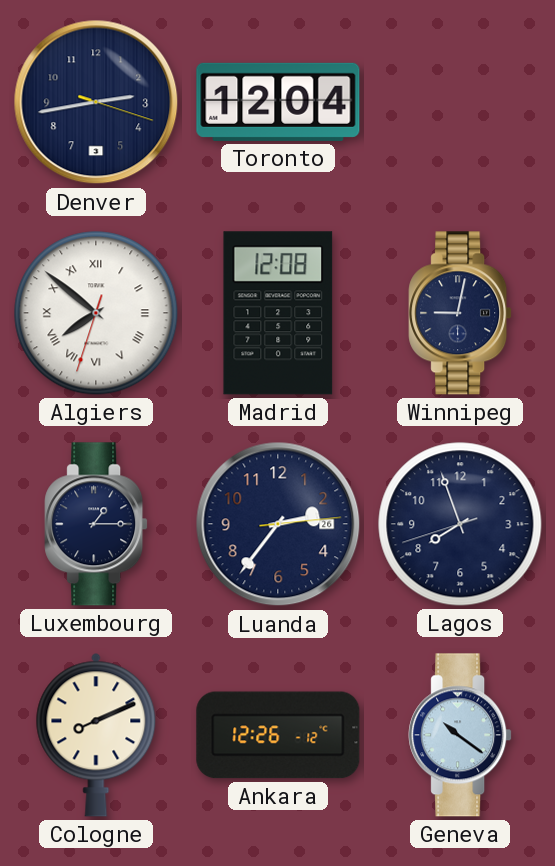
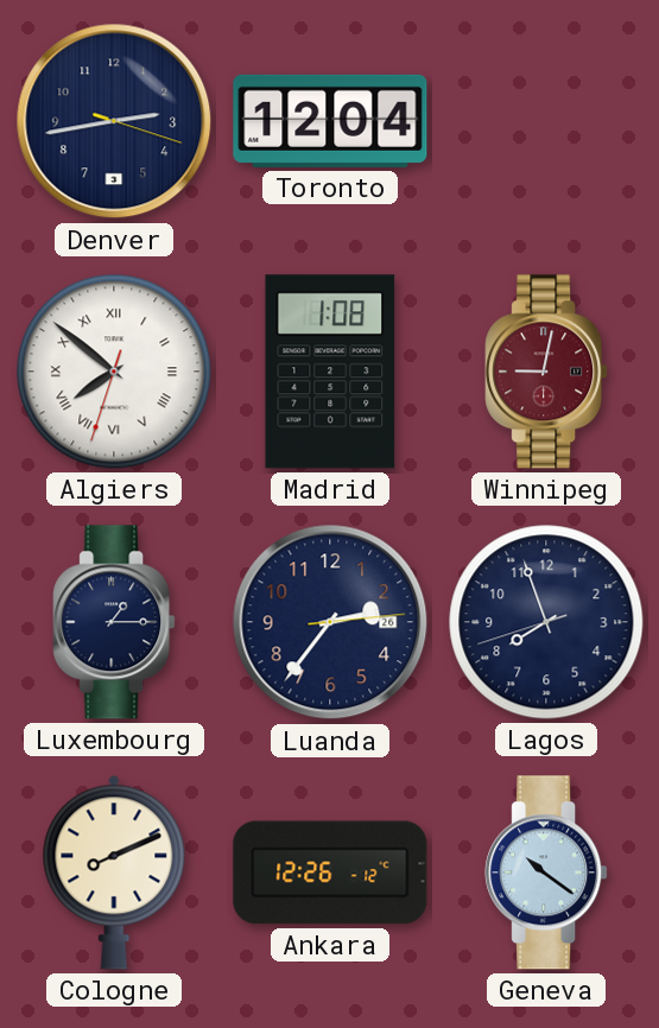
Madrid: 12:08 -> 1:08 (330, 372)
Winnipeg dial: navy -> burgundy (546, 372)
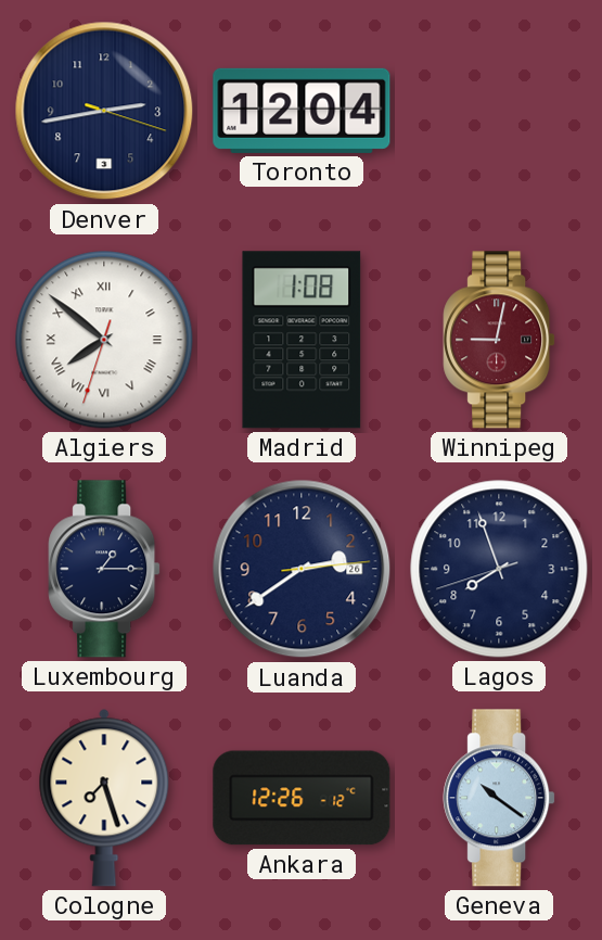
Luanda: 2:36 -> 2:39 (302, 569)
Cologne: 8:11 -> 7:27 (104, 798)
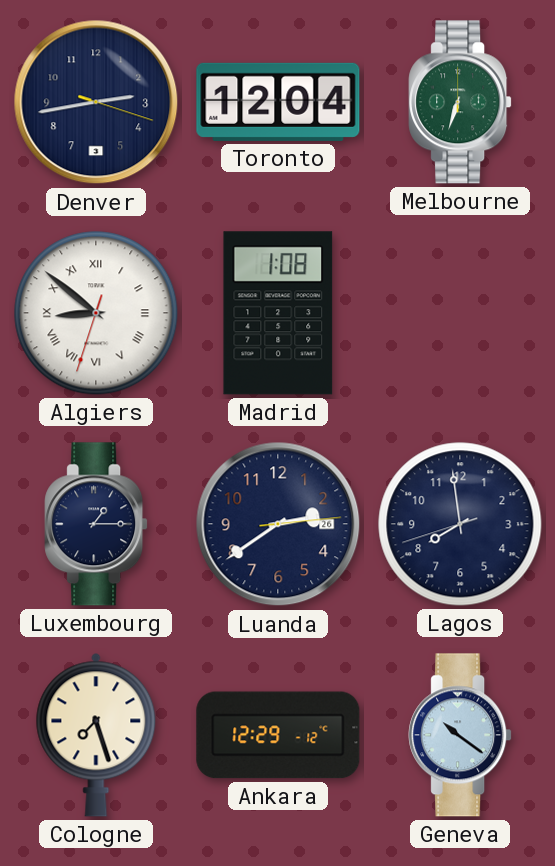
Melbourne: none -> 6:33 (460, 102)
Algiers: 7:51 -> 8:51 (96, 313)
Winnipeg: 9:02 -> none (499, 340)
Lagos: 7:56 -> 7:58 (460, 524)
Ankara: 12:26 -> 12:29 (278, 735)
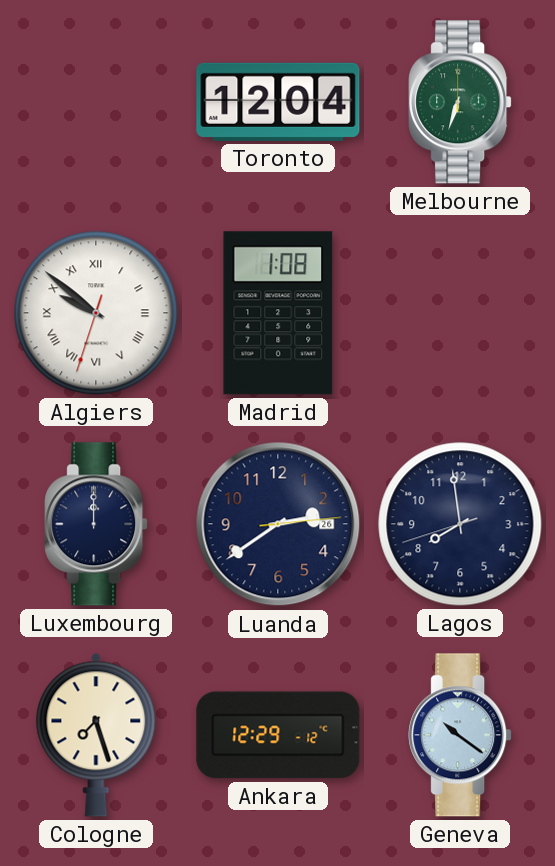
Denver: 2:43 -> none (96, 102)
Algiers: 8:51 -> 9:51 (96, 313)
Luxembourg: 1:15 -> 12:00 (96, 524)
